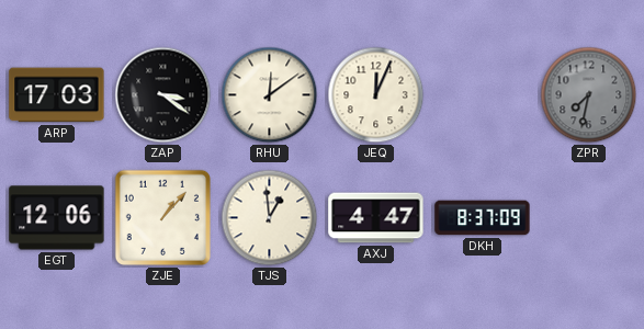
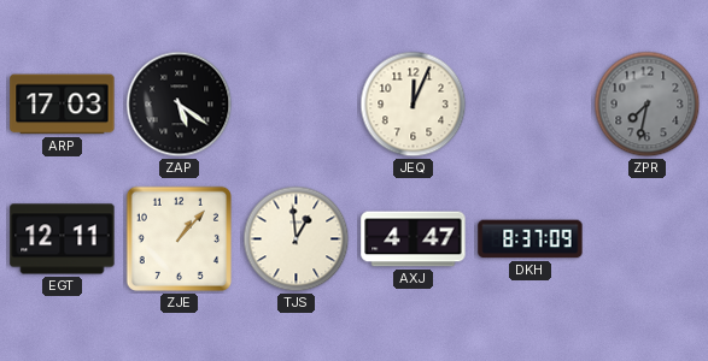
ZAP: 3:21 -> 5:21 (180, 105)
RHU: 12:09 -> none (270, 95)
EGT: 12:06 -> 12:11 (63, 239)
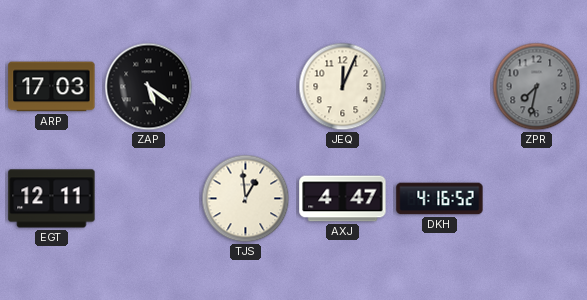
ZJE: 1:07 -> none (179, 238)
DKH: 8:37 -> 4:16 (440, 199)
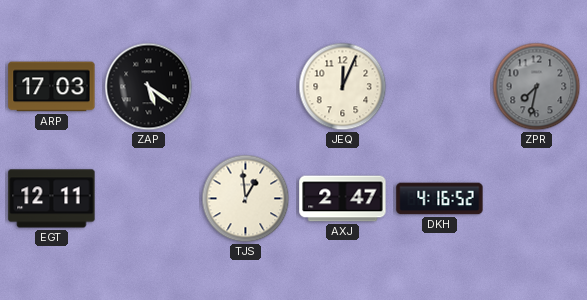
AXJ: 4:47 -> 2:47 (343, 199)
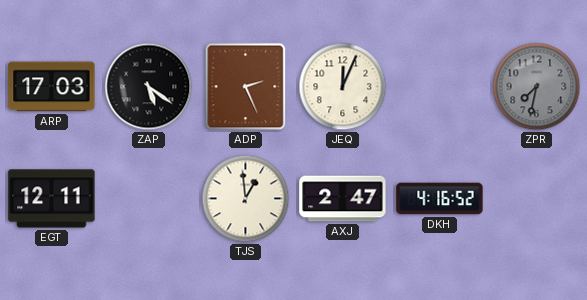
ADP: none -> 2:26 (246, 87)
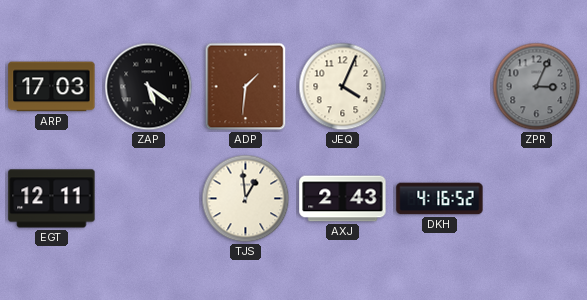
ADP: 2:26 -> 1:31 (246, 87)
JEQ: 12:04 -> 4:04 (343, 87)
ZPR: 7:32 -> 3:04 (537, 87)
AXJ: 2:47 -> 2:43 (343, 199)
